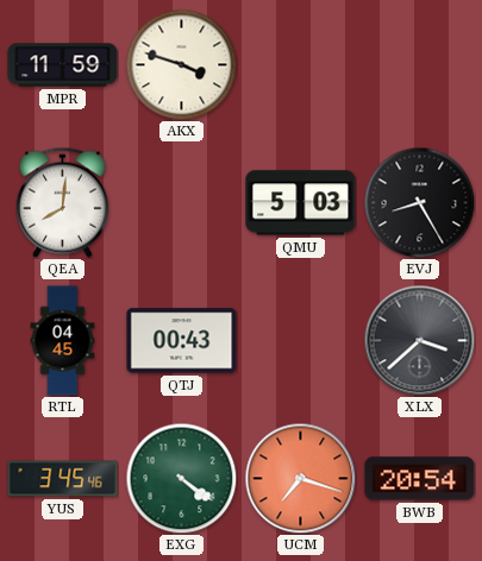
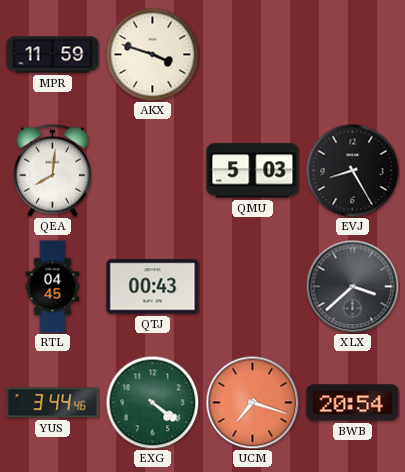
YUS: 3:45 -> 3:44 (53, 403)
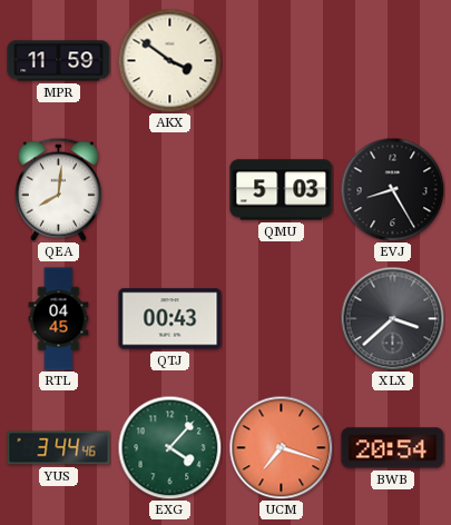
AKX: 3:48 -> 3:51 (169, 60)
EXG: 4:21 -> 4:07 (169, 447)
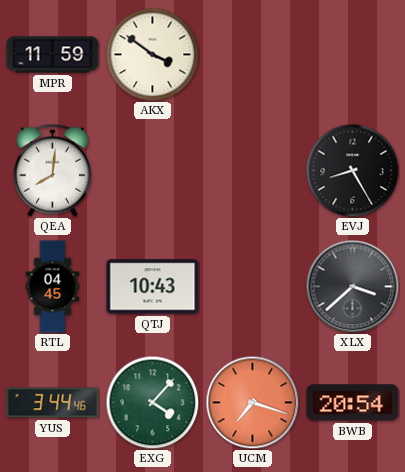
QMU: 5:03 -> none (282, 190)
QTJ: 00:43 -> 10:43 (153, 287)
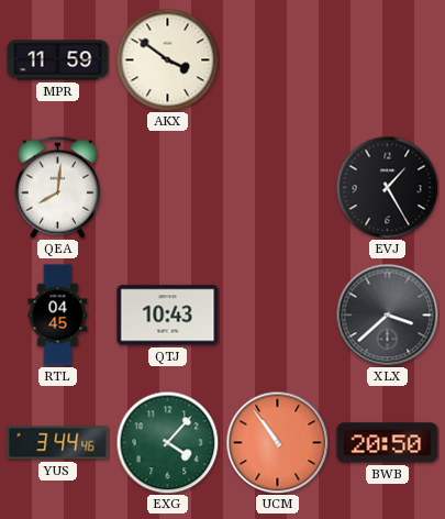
EVJ: 8:25 -> 1:25 (387, 187)
UCM: 7:18 -> 10:54 (277, 442)
BWB: 20:54 -> 20:50 (388, 443)
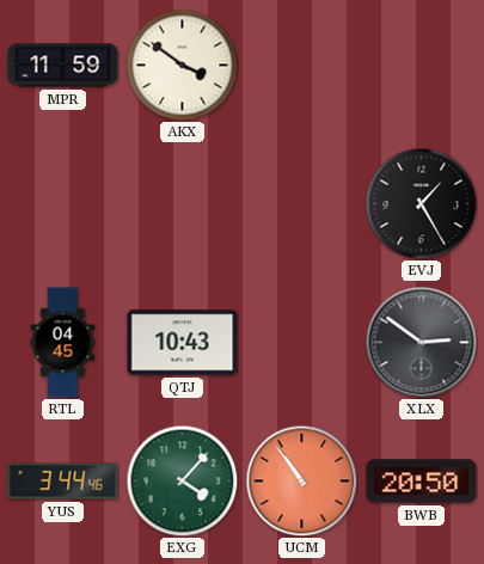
QEA: 8:01 -> none (57, 187)
XLX: 3:38 -> 2:51 (421, 342)
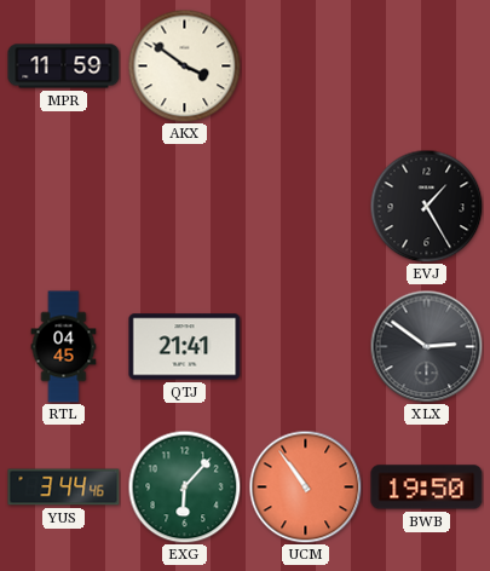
QTJ: 10:43 -> 21:41 (185, 347)
EXG: 4:07 -> 6:07 (184, 486)
BWB: 20:50 -> 19:50 (427, 488)
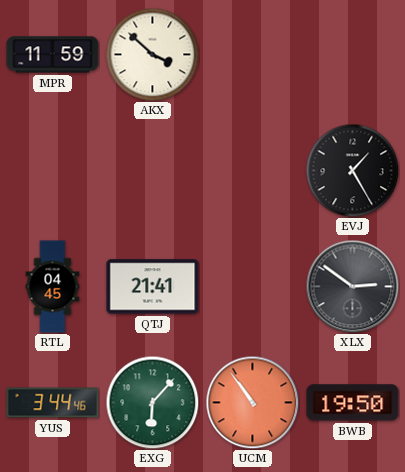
AKX: 3:51 -> 3:52 (152, 54)
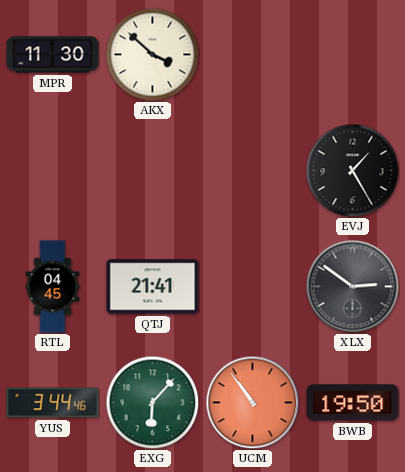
MPR: 11:59 -> 11:30 (53, 55)
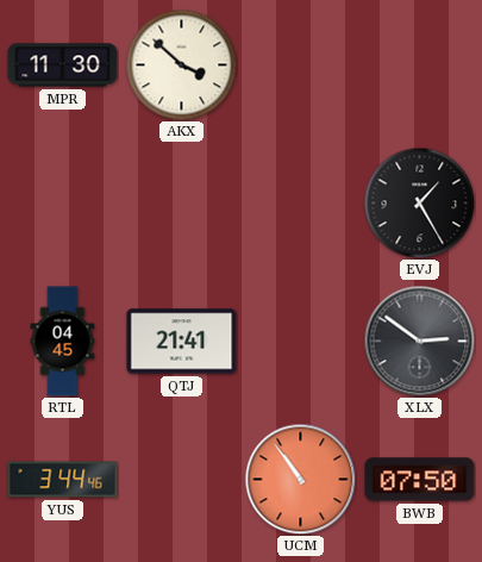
EXG: 6:07 -> none (152, 402)
BWB: 19:50 -> 07:50 (420, 480)
